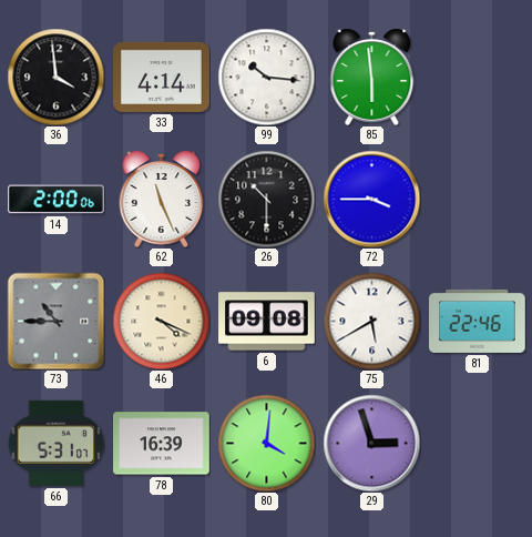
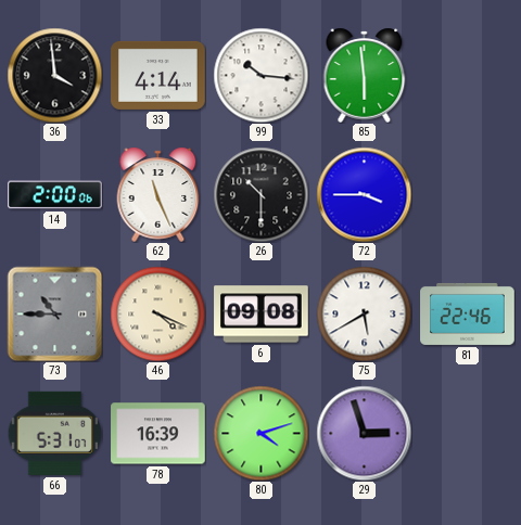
80: 4:01 -> 4:12 (260, 433)
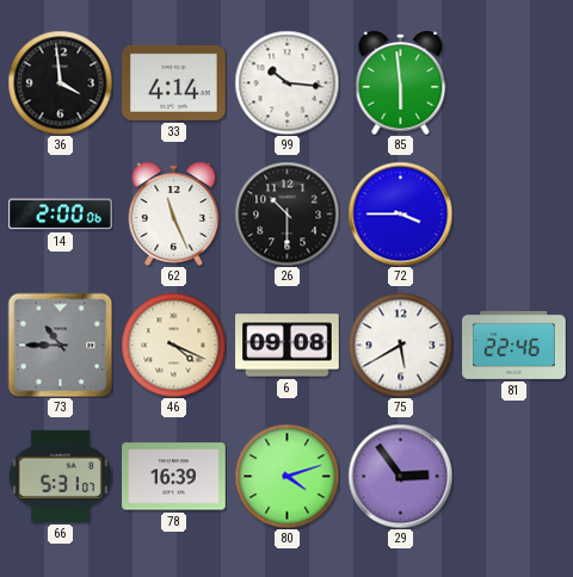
29: 2:57 -> 2:54 (400, 476)
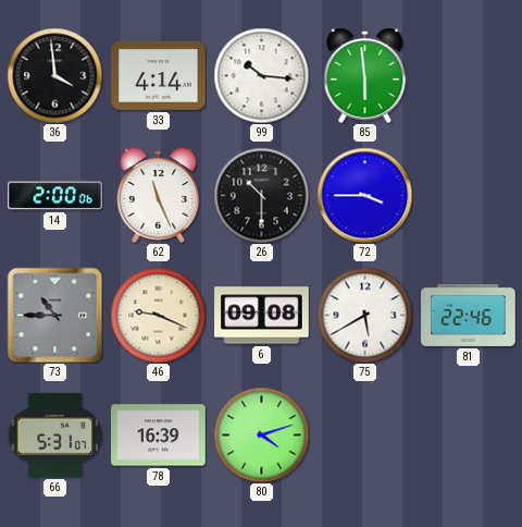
46: 4:19 -> 9:19 (158, 315)
29: 2:54 -> none (400, 476)
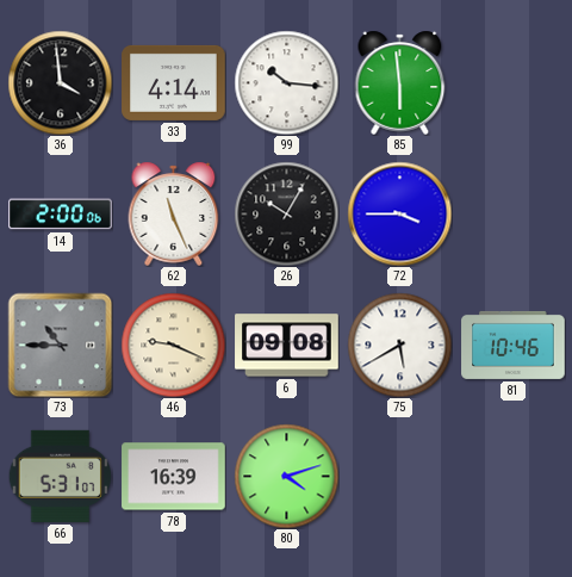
26: 10:30 -> 10:05 (286, 213)
81: 22:46 -> 10:46 (514, 345)
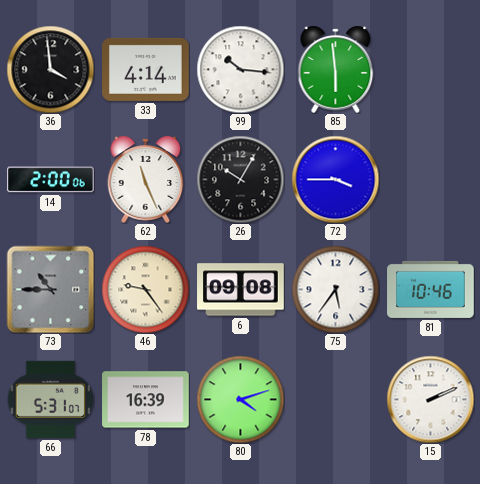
46: 9:19 -> 9:24 (145, 289)
75: 5:40 -> 5:36 (335, 289)
15: none -> 2:11 (430, 399)
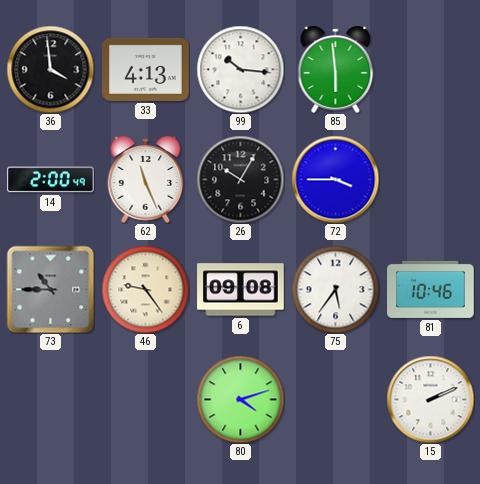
33: 4:14 -> 4:13 (146, 69)
14: 2:00:06 -> 2:00:49 (51, 180)
66: 5:31 -> none (50, 399)
78: 16:39 -> none (146, 400)
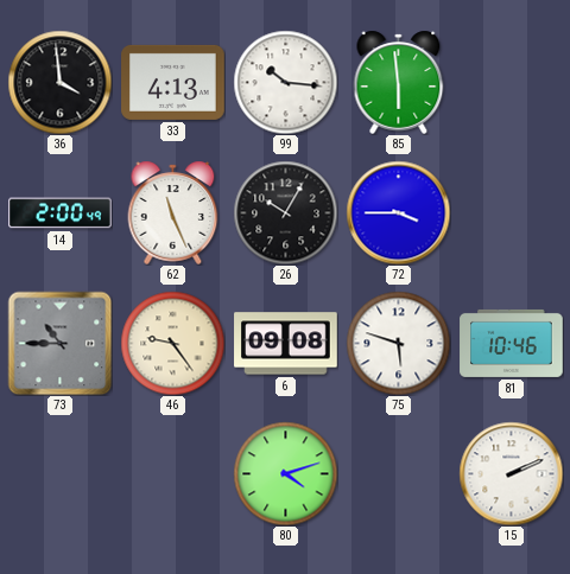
75: 5:36 -> 5:48 (398, 343)
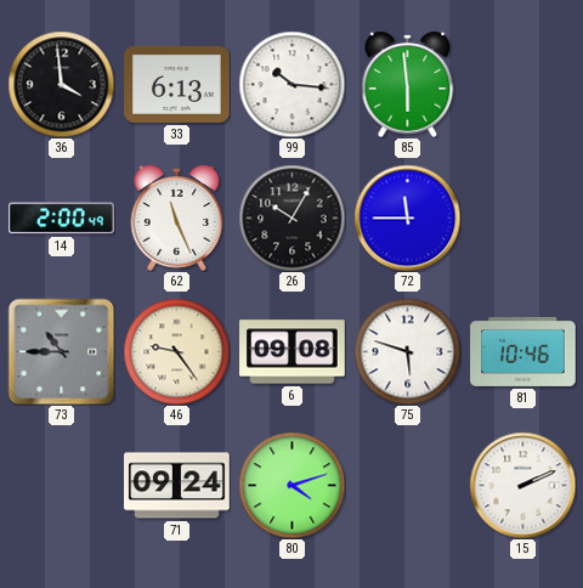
33: 4:13 -> 6:13 (177, 84)
72: 3:45 -> 11:45 (407, 217)
71: none -> 09:24 (177, 486)
